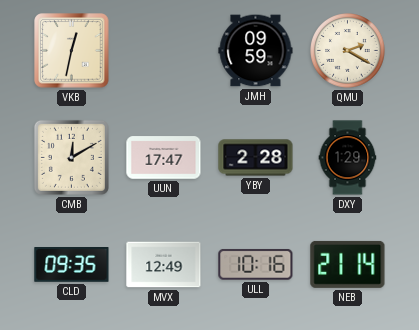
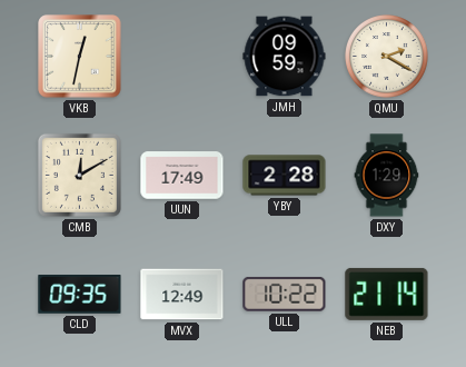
UUN: 17:47 -> 17:49 (182, 176)
ULL: 10:16 -> 10:22 (285, 294)
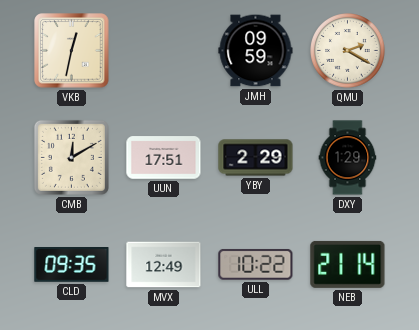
UUN: 17:49 -> 17:51 (164, 158)
YBY: 2:28 -> 2:29 (256, 158)
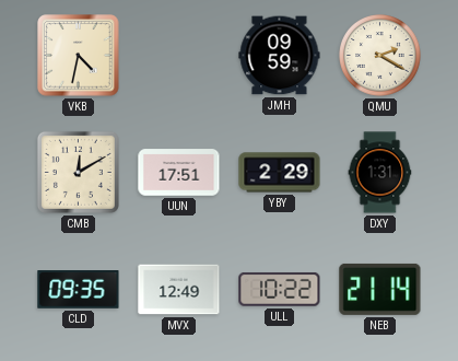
VKB: 12:32 -> 4:32 (79, 56)
DXY: 1:29 -> 1:31 (380, 173)
